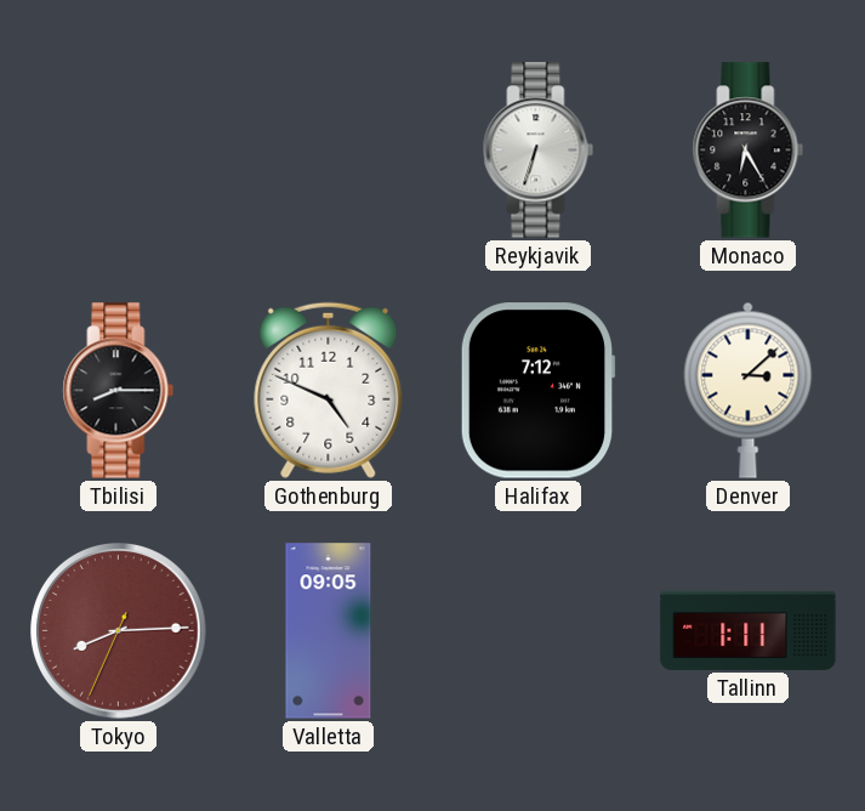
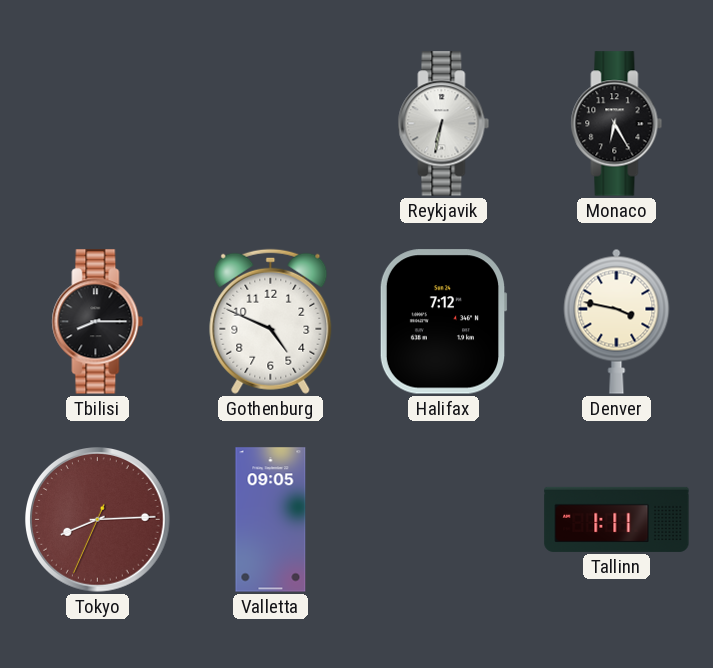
Reykjavik: 6:33 -> 6:32 (444, 124)
Denver: 3:08 -> 3:47 (617, 321)
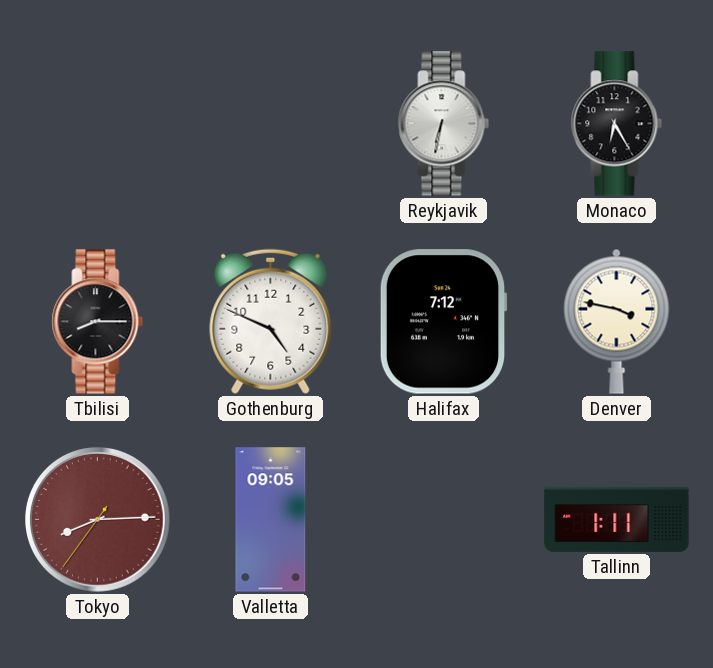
Tokyo: 8:14:34 -> 8:14:36 (98, 520)
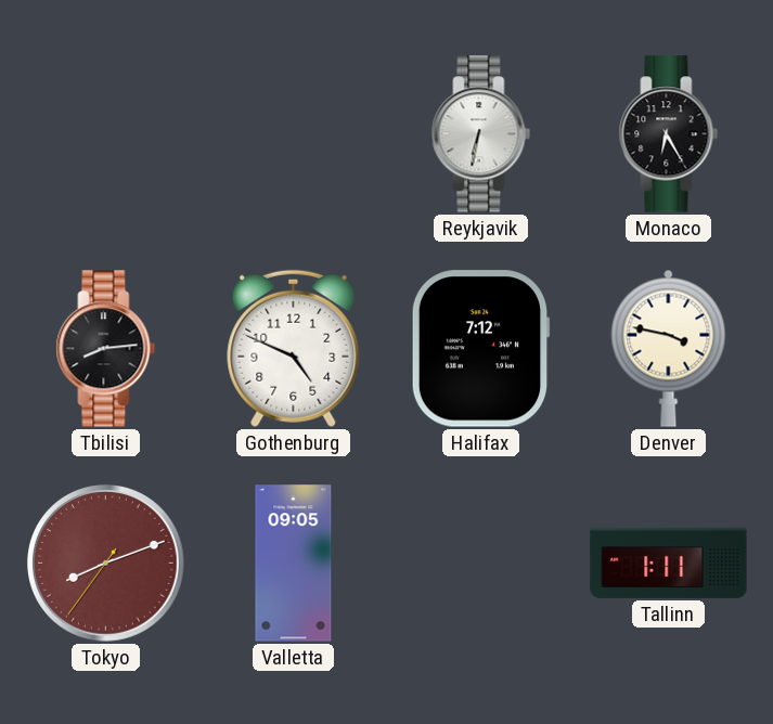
Tbilisi: 8:15 -> 8:14 (106, 349)
Tokyo: 8:14 -> 8:11 (106, 564)
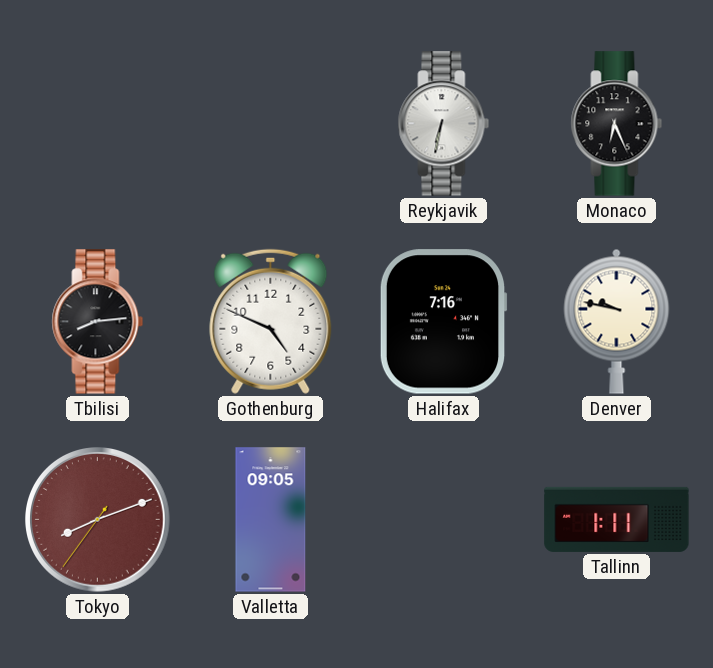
Monaco: 6:25 -> 6:26 (617, 124)
Halifax: 7:12 -> 7:16 (443, 322)
Denver: 3:47 -> 9:47 (617, 321)
